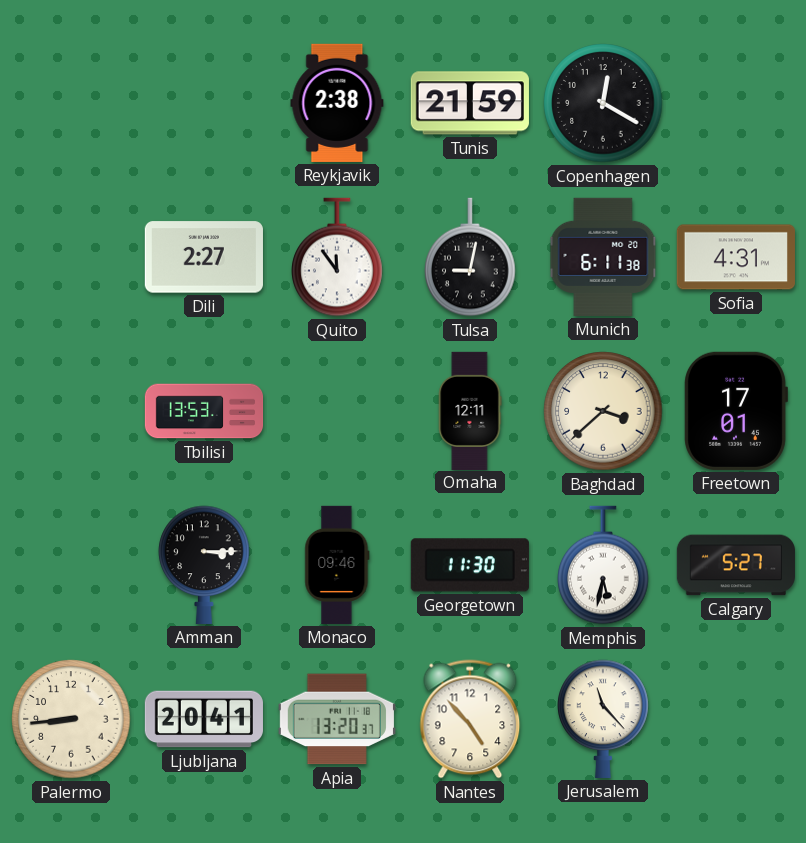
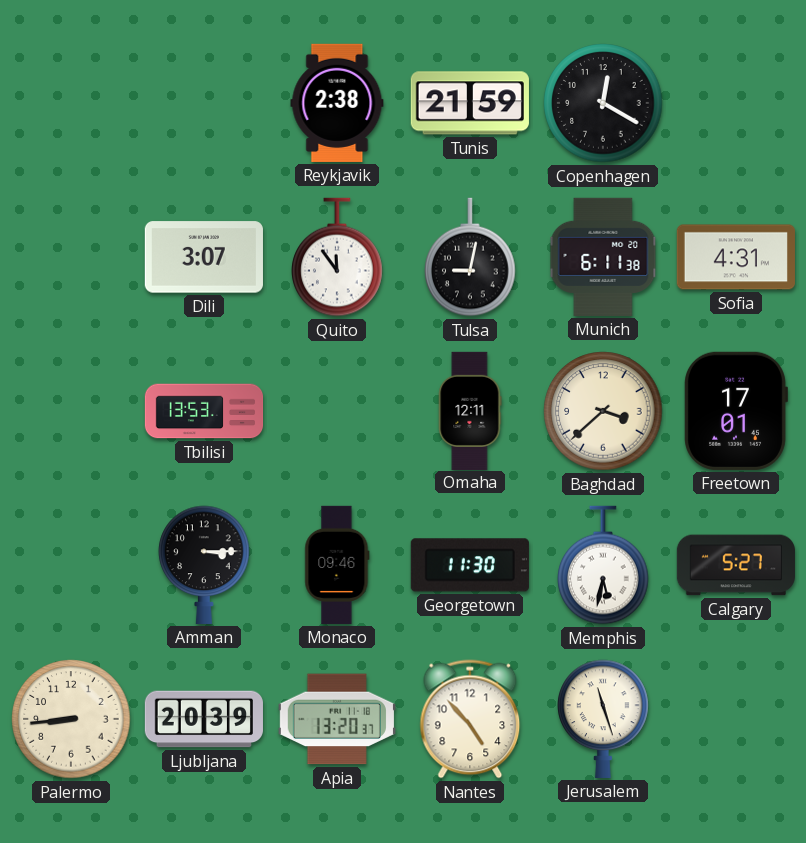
Dili: 2:27 -> 3:07 (204, 257)
Ljubljana: 20:41 -> 20:39 (204, 719)
Jerusalem: 11:23 -> 11:27 (603, 719)
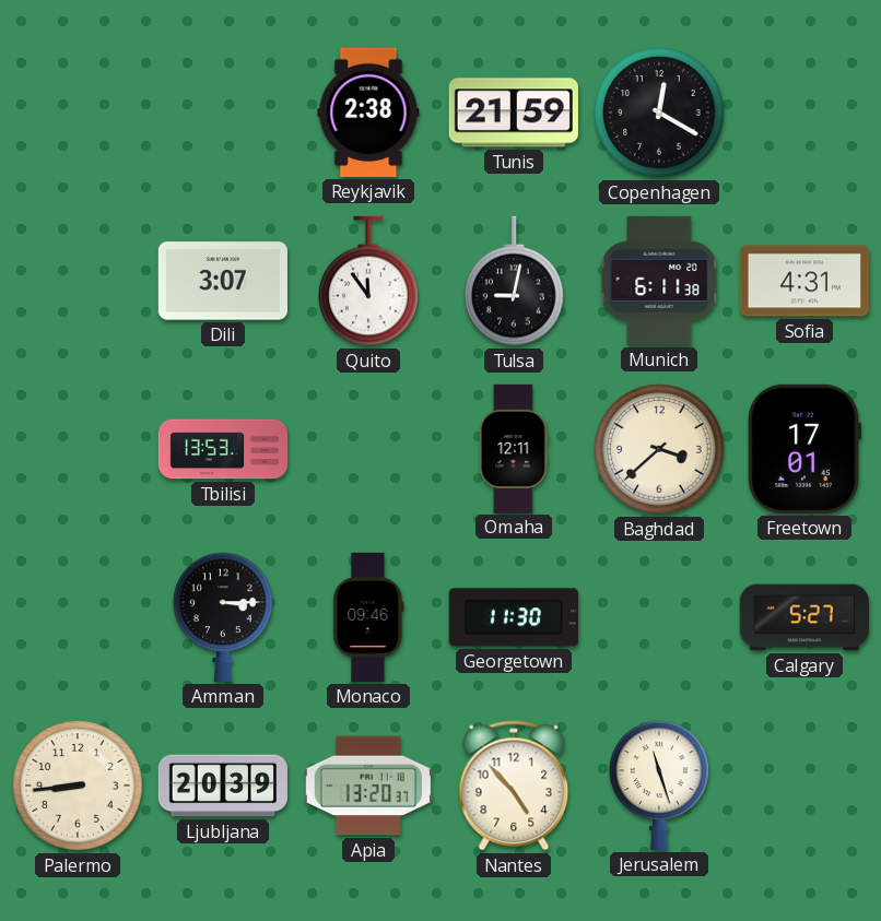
Memphis: 5:32 -> none (603, 565)
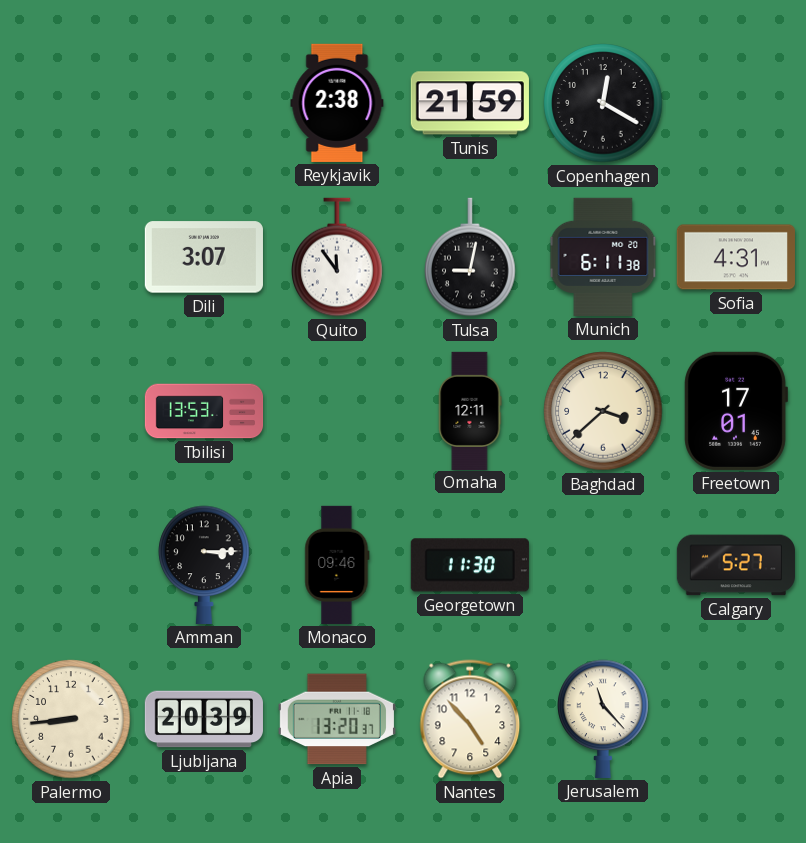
Jerusalem: 11:27 -> 11:23 (603, 719)
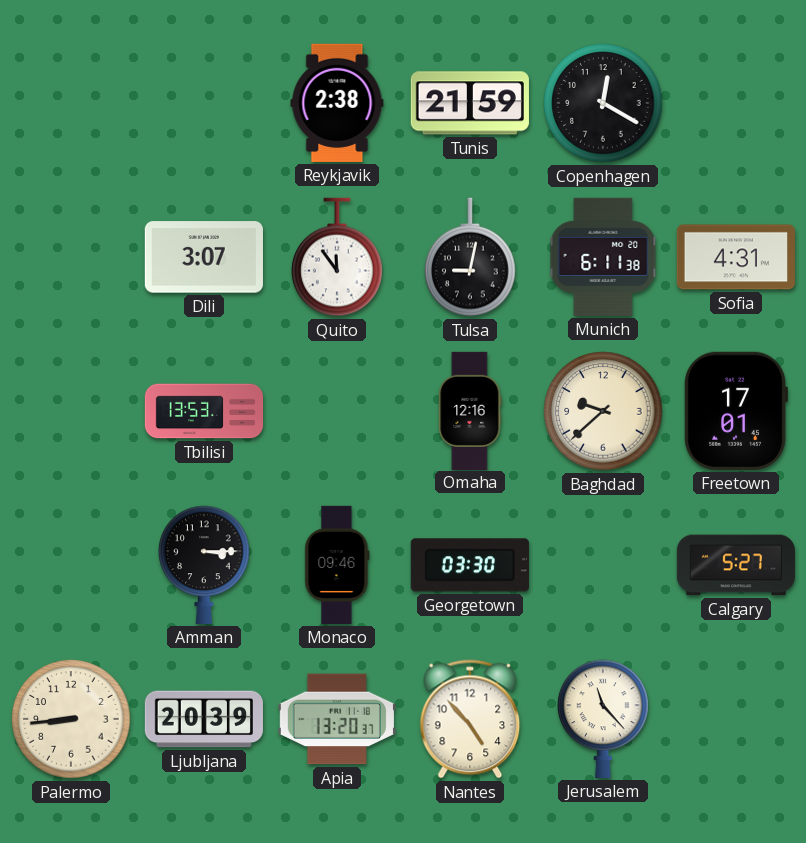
Omaha: 12:11 -> 12:16 (470, 410)
Baghdad: 3:38 -> 9:38 (603, 411)
Georgetown: 11:30 -> 03:30 (470, 565)
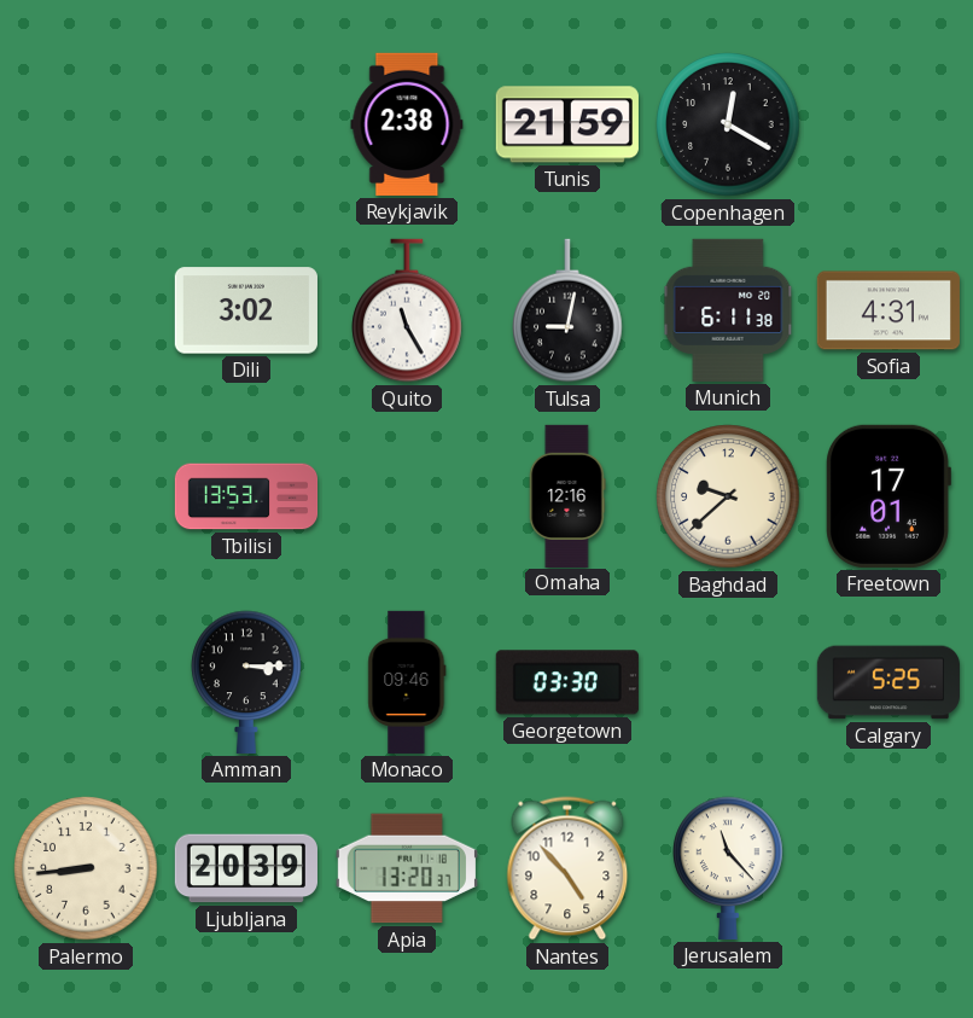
Dili: 3:07 -> 3:02 (246, 310)
Quito: 11:54 -> 11:25 (407, 310)
Calgary: 5:27 -> 5:25 (888, 682)
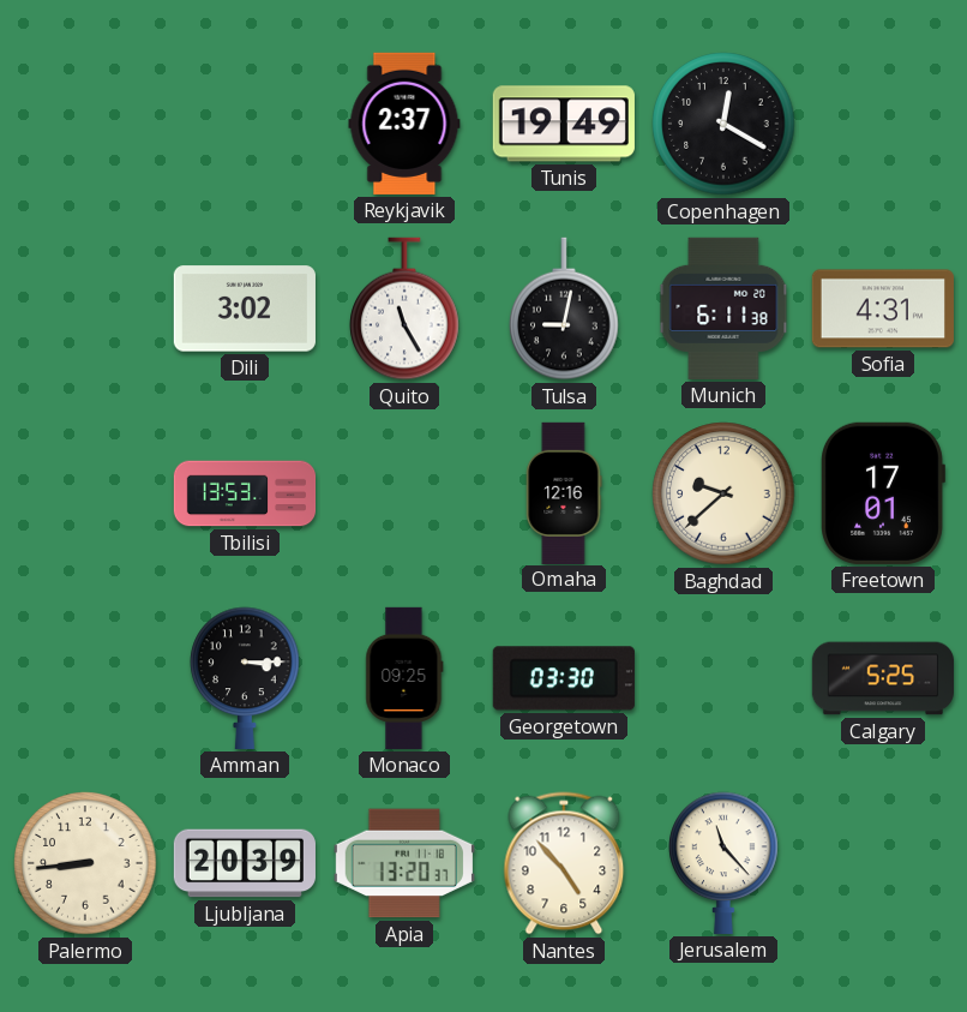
Reykjavik: 2:38 -> 2:37 (404, 124)
Tunis: 21:59 -> 19:49 (564, 124)
Monaco: 09:46 -> 09:25 (404, 678)
